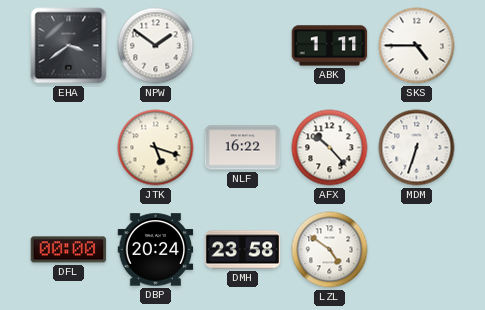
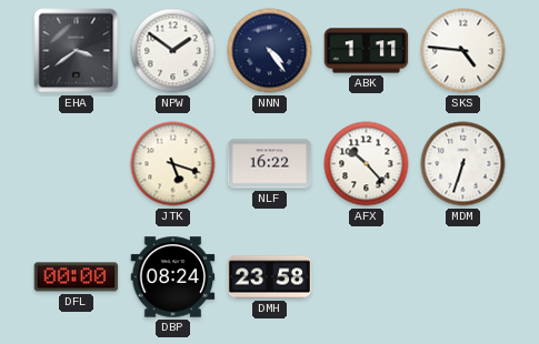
NNN: none -> 4:24 (270, 51)
SKS: 4:45 -> 4:46 (463, 51)
DBP: 20:24 -> 08:24 (173, 277)
LZL: 4:51 -> none (330, 250)
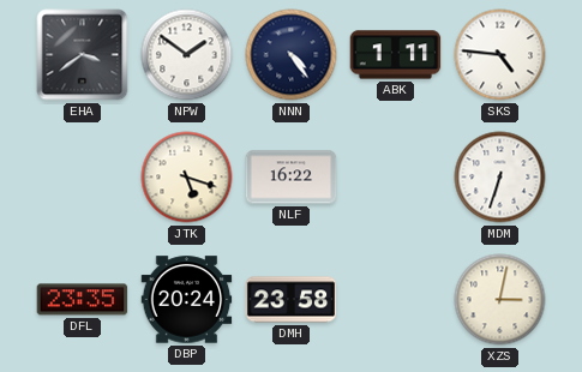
AFX: 10:23 -> none (367, 164)
DFL: 00:00 -> 23:35 (83, 300)
DBP: 08:24 -> 20:24 (187, 300)
XZS: none -> 3:02 (500, 300)
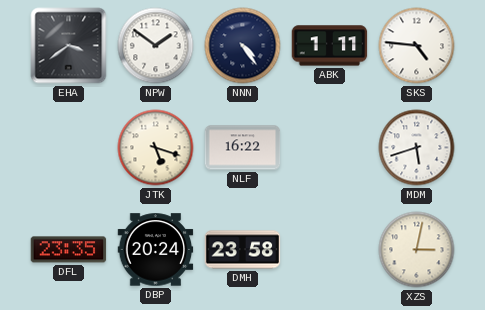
MDM: 6:33 -> 5:42 (417, 148)
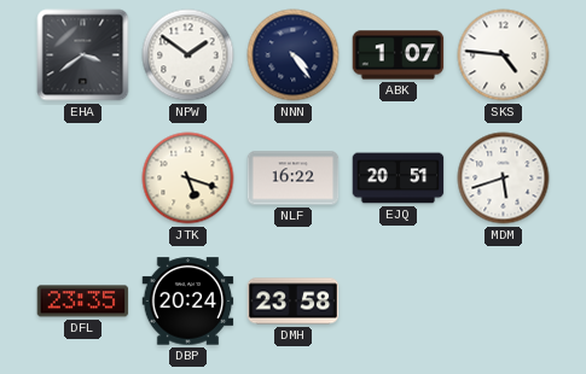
ABK: 1:11 -> 1:07 (399, 55)
EJQ: none -> 20:51 (399, 179)
XZS: 3:02 -> none (417, 250)
